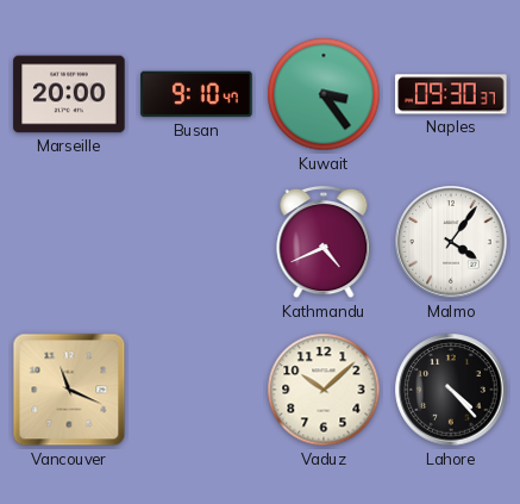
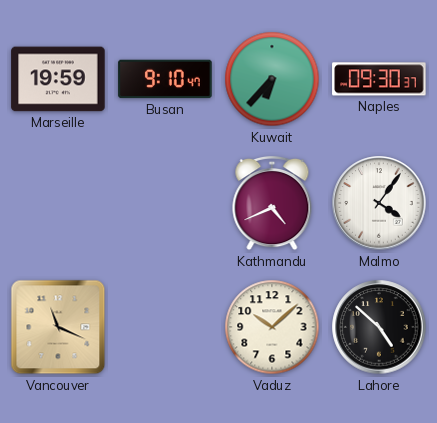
Marseille: 20:00 -> 19:59 (58, 79)
Kuwait: 3:24 -> 6:37 (272, 79)
Lahore: 4:23 -> 4:52 (379, 327)
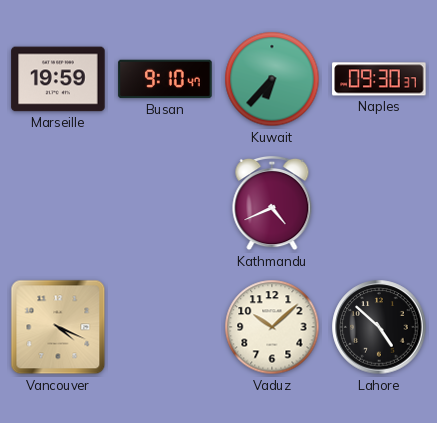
Malmo: 4:06 -> none (379, 203)
Vancouver: 11:19 -> 4:19 (58, 327)
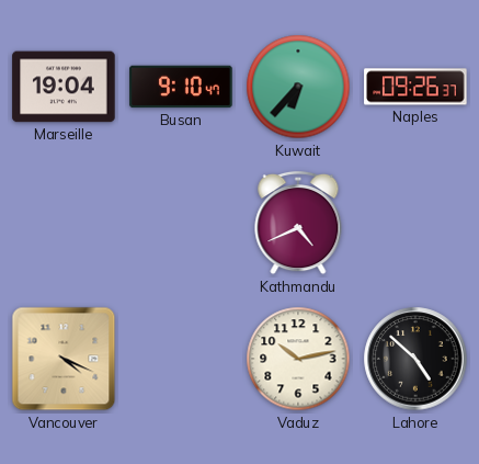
Marseille: 19:59 -> 19:04 (64, 87)
Naples: 09:30 -> 09:26 (415, 87)
Vaduz: 10:08 -> 10:13 (298, 359)
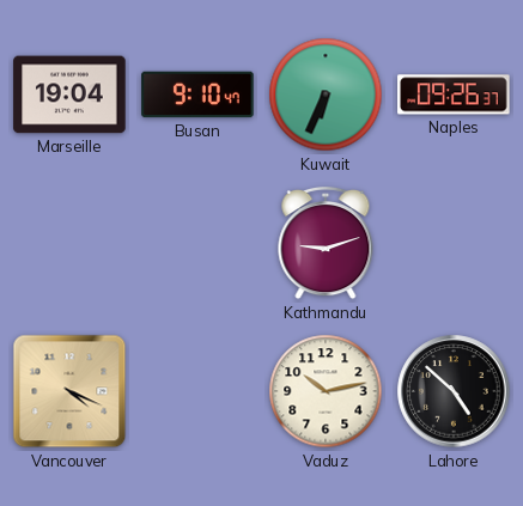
Kuwait: 6:37 -> 6:34 (326, 95)
Kathmandu: 4:41 -> 9:12 (326, 243)
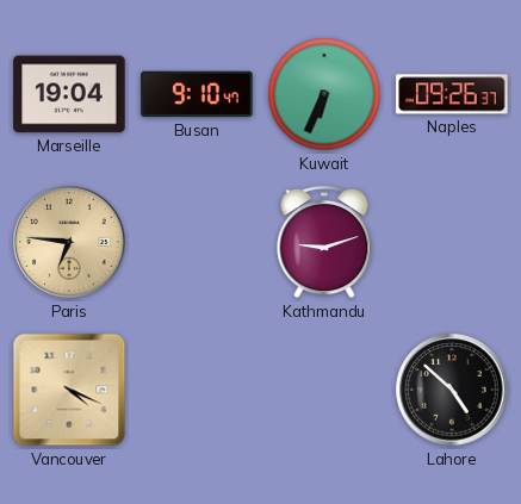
Paris: none -> 6:46 (69, 242)
Vaduz: 10:13 -> none (326, 391)
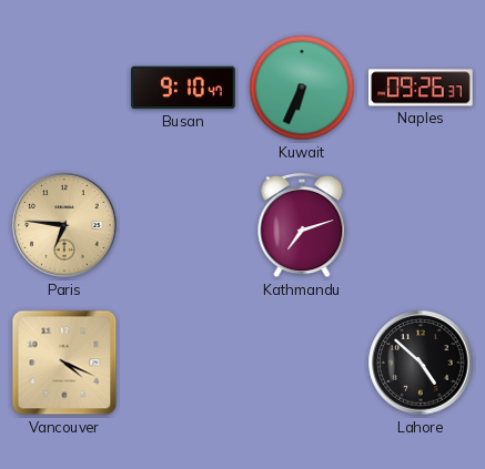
Marseille: 19:04 -> none (69, 94)
Kathmandu: 9:12 -> 7:12 (302, 225)
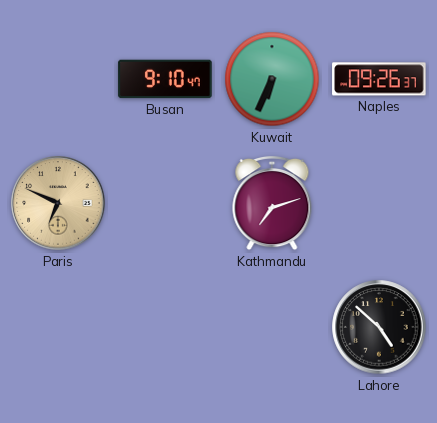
Paris: 6:46 -> 6:49 (58, 203)
Vancouver: 4:19 -> none (64, 363)
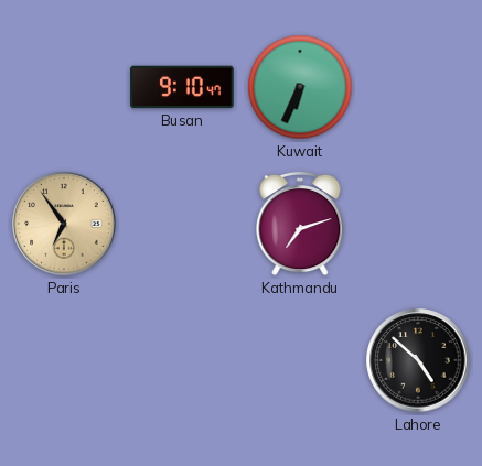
Naples: 09:26 -> none (379, 79)
Paris: 6:49 -> 6:54 (64, 224)
